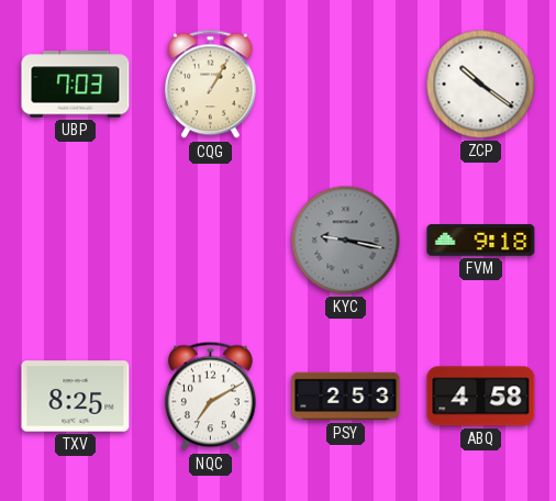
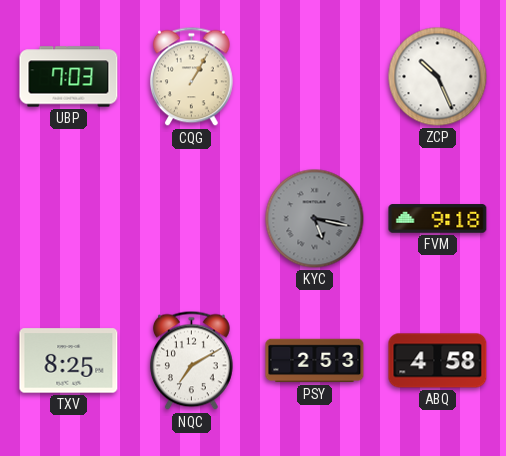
ZCP: 10:21 -> 10:26 (438, 77)
KYC: 9:17 -> 5:17 (315, 219)
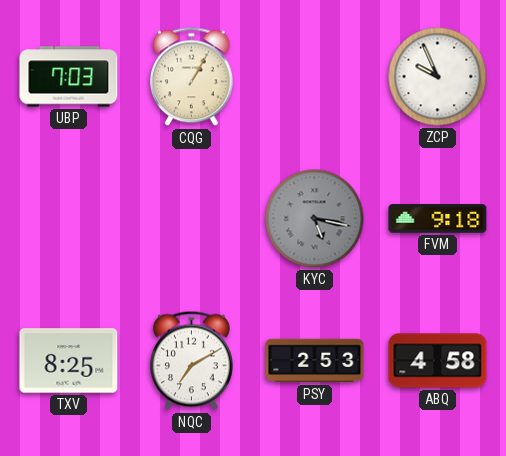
ZCP: 10:26 -> 9:56 (438, 77)
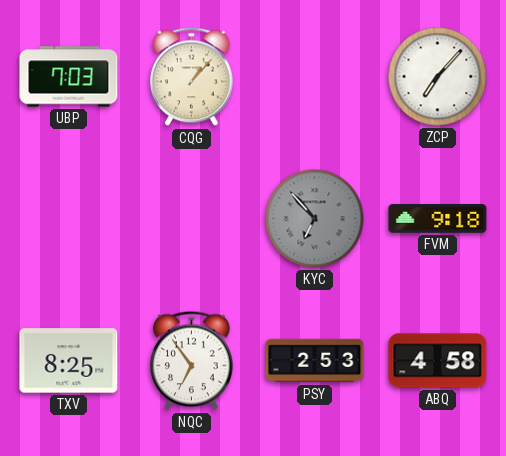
CQG: 1:05 -> 1:07 (191, 77)
ZCP: 9:56 -> 7:07 (438, 77)
KYC: 5:17 -> 6:53 (315, 219)
NQC: 7:10 -> 6:54 (191, 361)
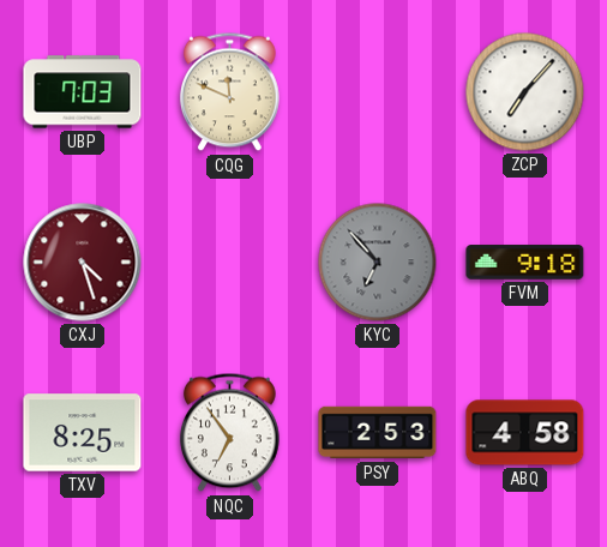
CQG: 1:07 -> 11:49 (229, 92)
CXJ: none -> 4:27 (83, 263)
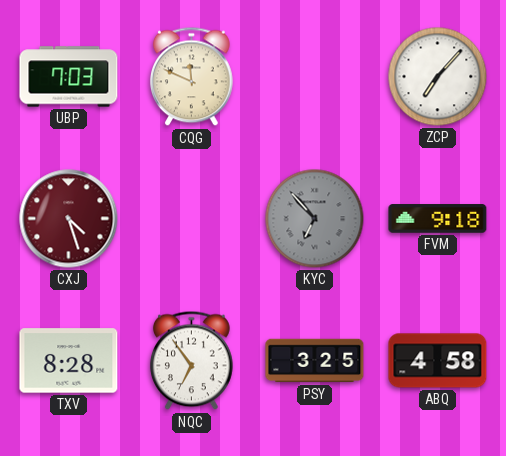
TXV: 8:25 -> 8:28 (69, 361)
PSY: 2:53 -> 3:25 (315, 361)
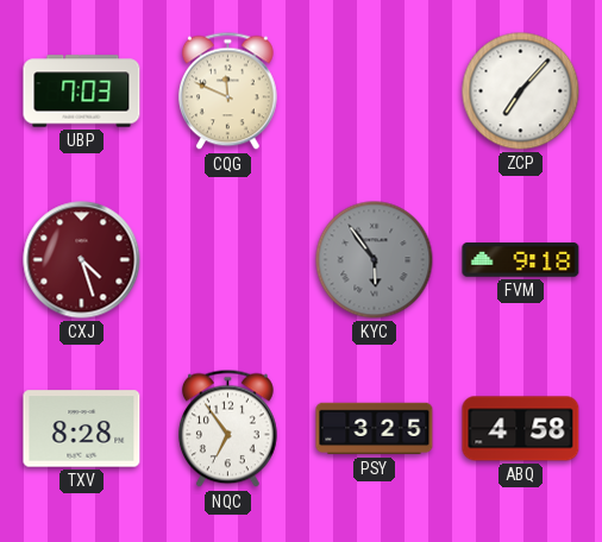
KYC: 6:53 -> 5:54 (375, 260)
